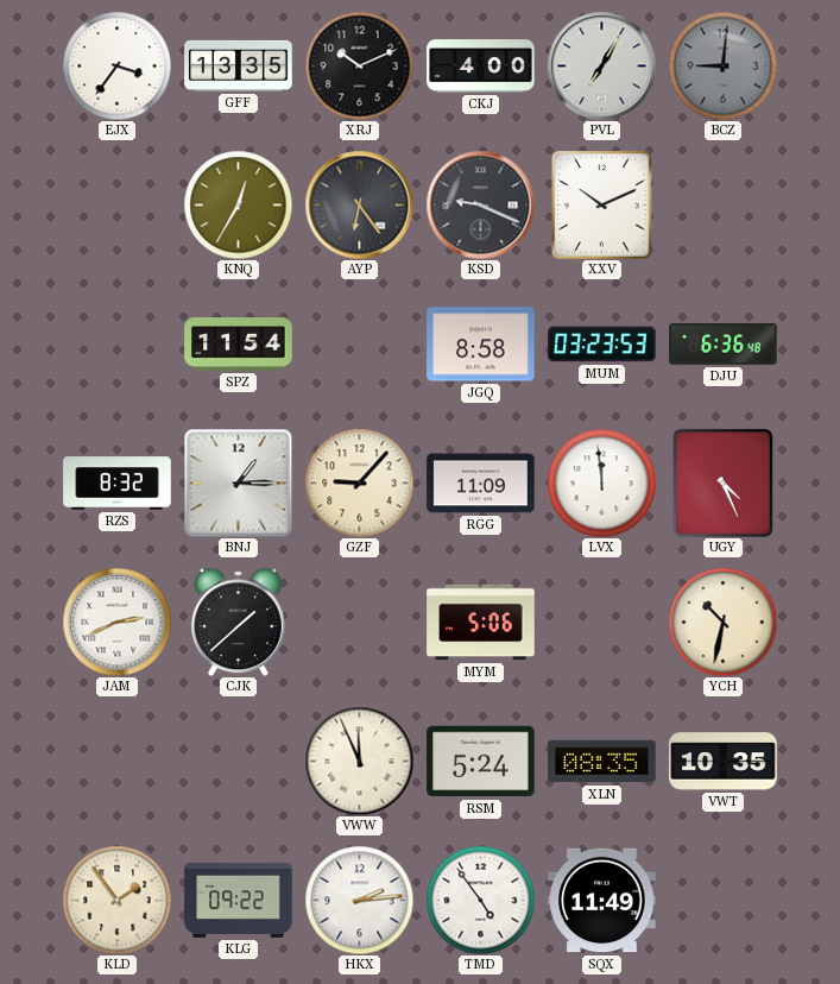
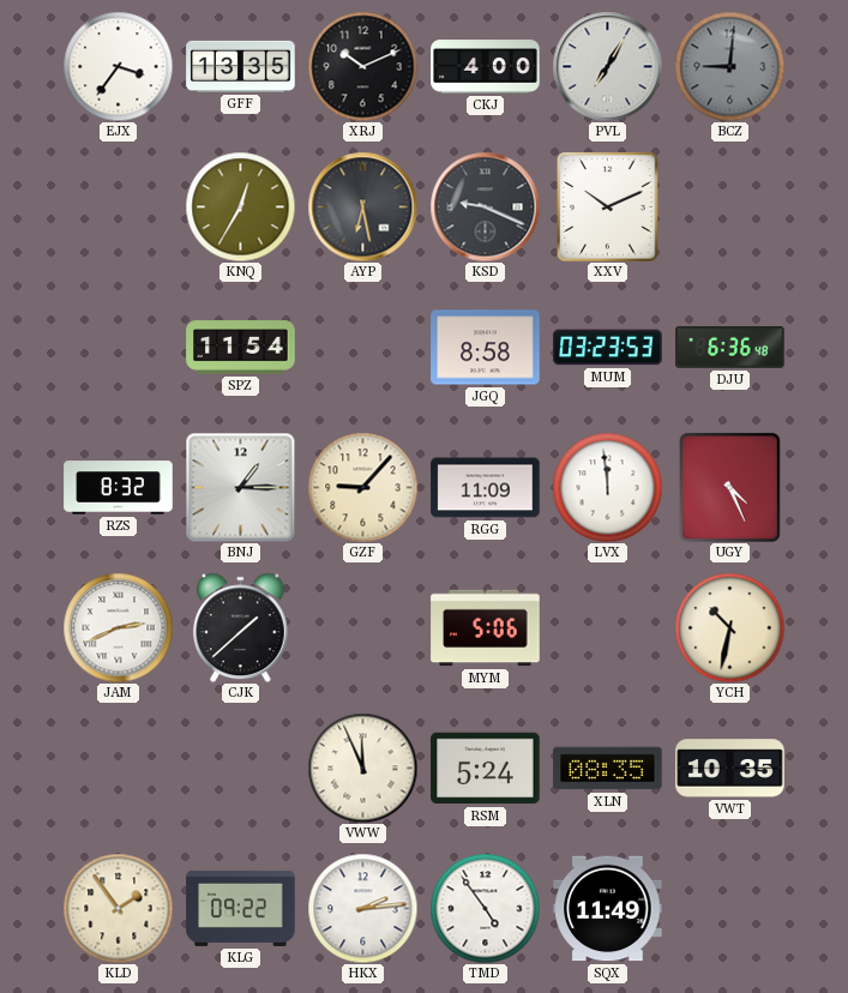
AYP: 6:24 -> 6:28 (362, 206)
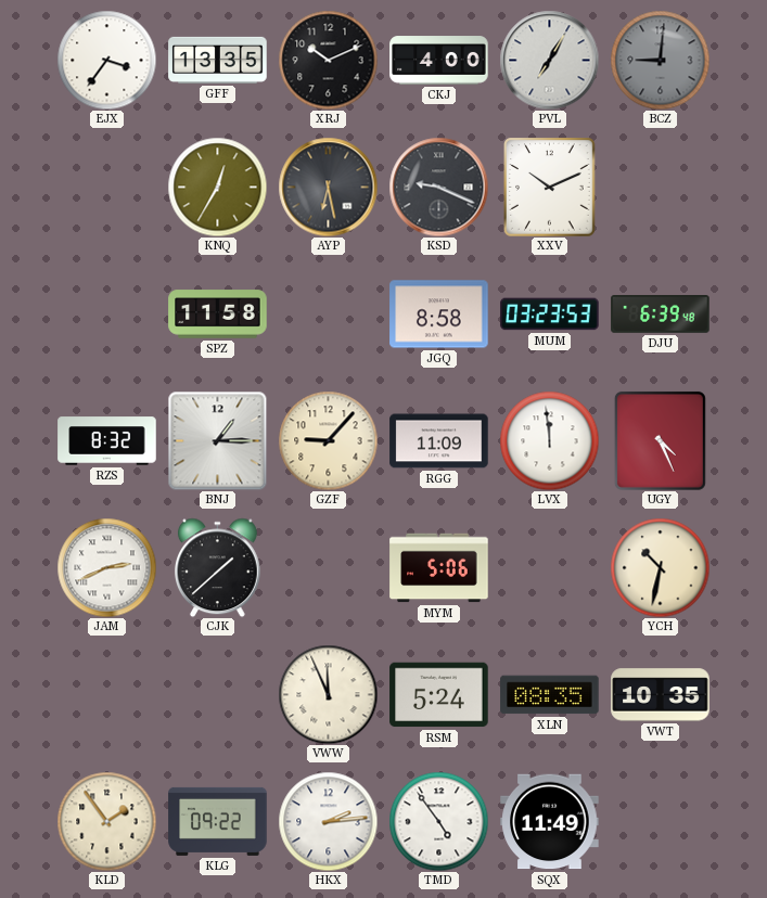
SPZ: 11:54 -> 11:58 (218, 315)
DJU: 6:36 -> 6:39 (661, 315)
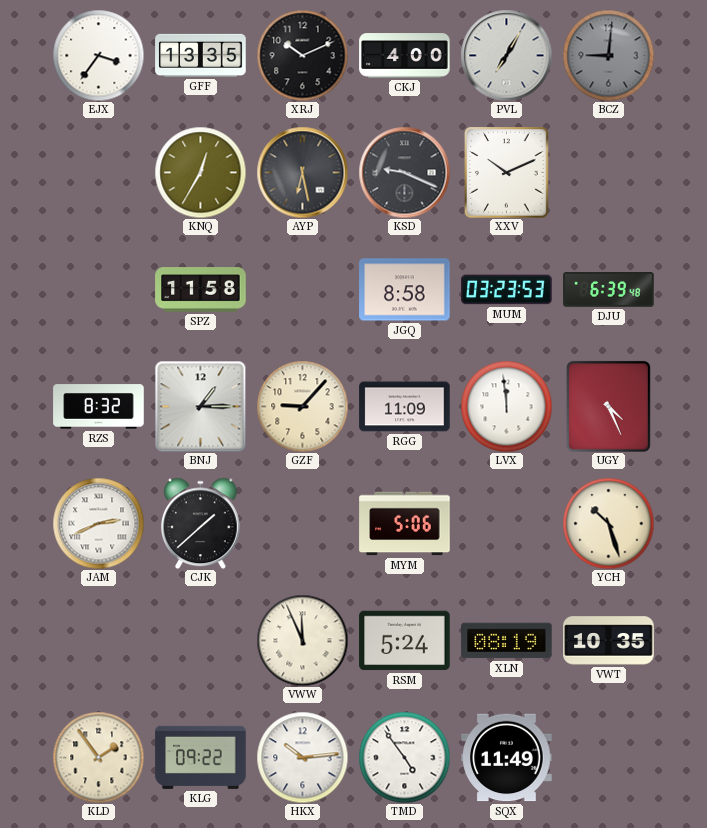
YCH: 10:32 -> 10:27 (608, 523)
XLN: 08:35 -> 08:19 (507, 641)
HKX: 2:14 -> 10:14 (302, 757)
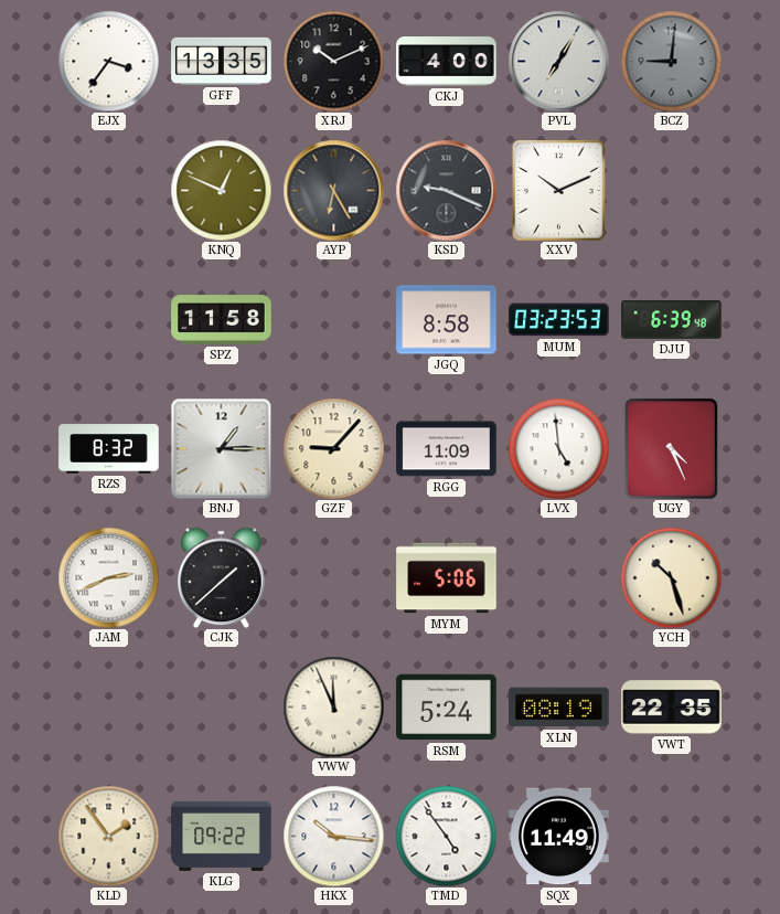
KNQ: 12:35 -> 12:49 (221, 190)
AYP: 6:28 -> 6:25 (333, 190)
LVX: 11:59 -> 4:59 (558, 448)
VWT: 10:35 -> 22:35 (672, 708)
HKX: 10:14 -> 10:16 (333, 836)
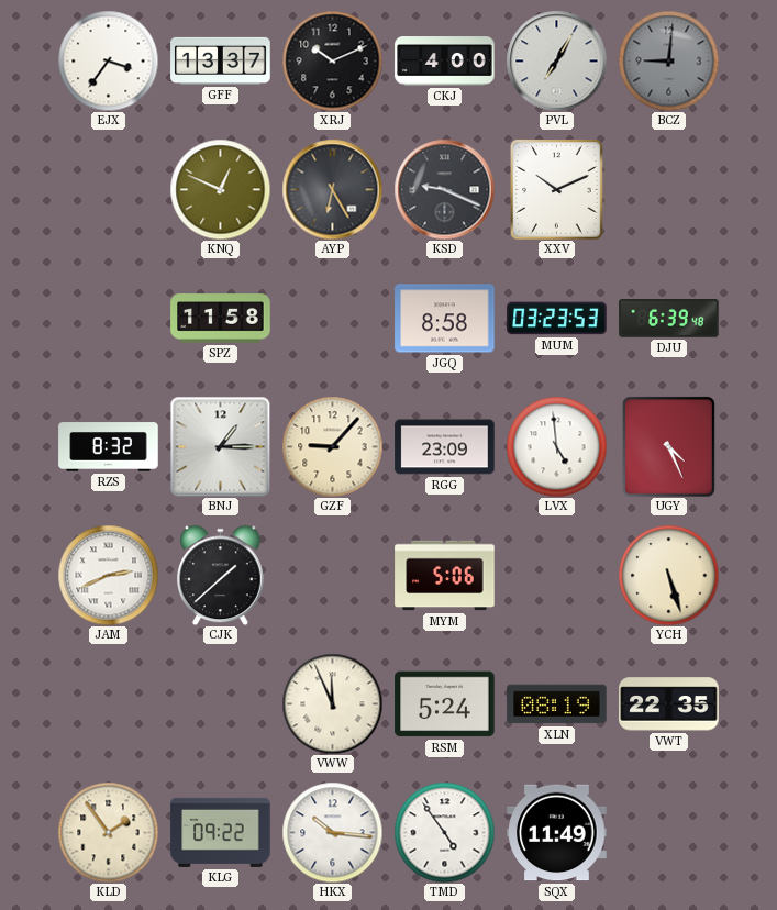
GFF: 13:35 -> 13:37 (221, 60)
RGG: 11:09 -> 23:09 (445, 447)
YCH: 10:27 -> 5:27 (668, 575)
